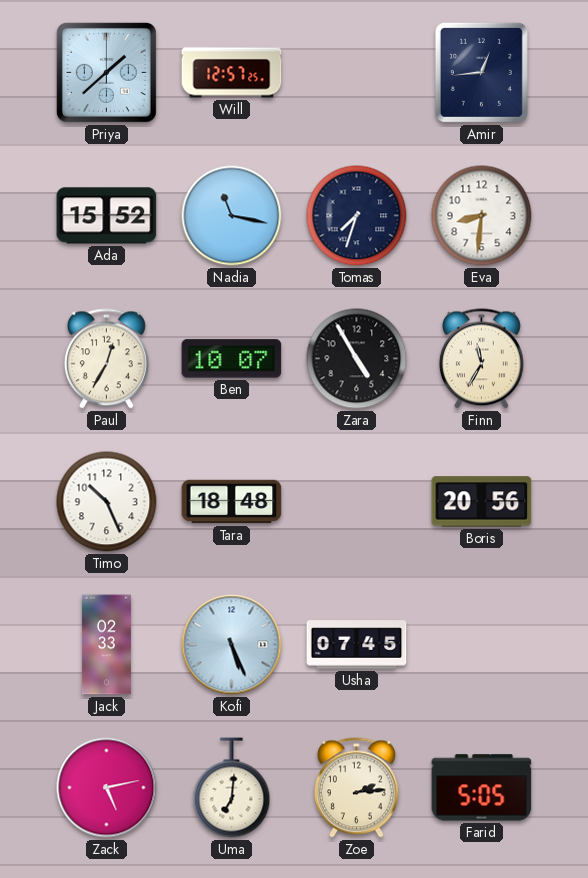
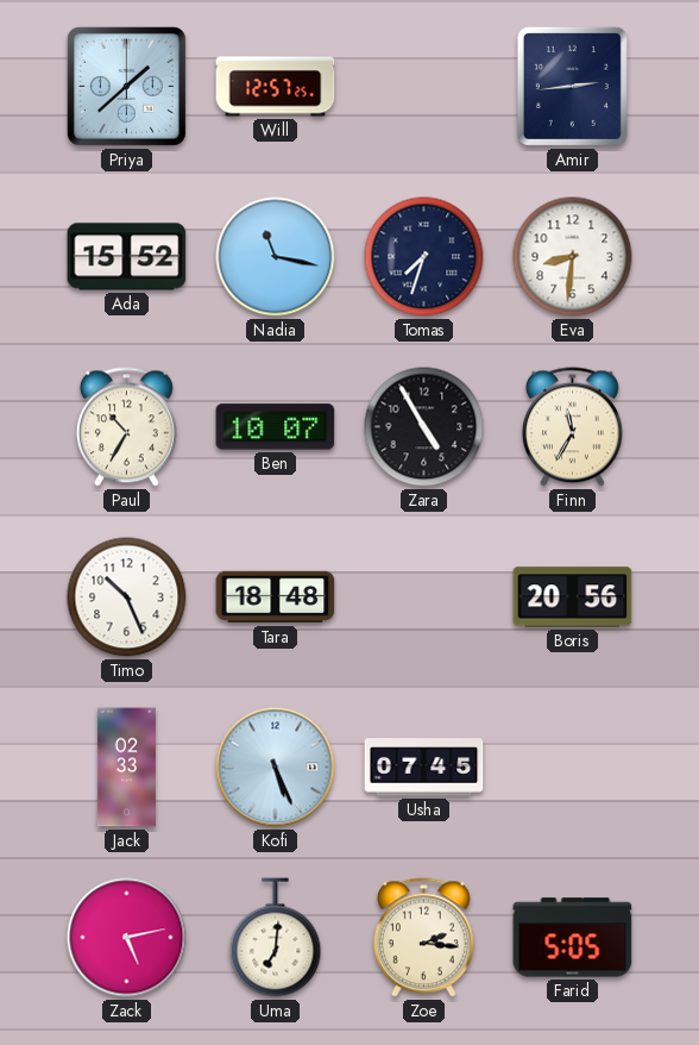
Amir: 12:44 -> 2:44 (572, 86)
Paul: 12:35 -> 10:35 (126, 427)
Zoe: 2:14 -> 2:16 (423, 938)
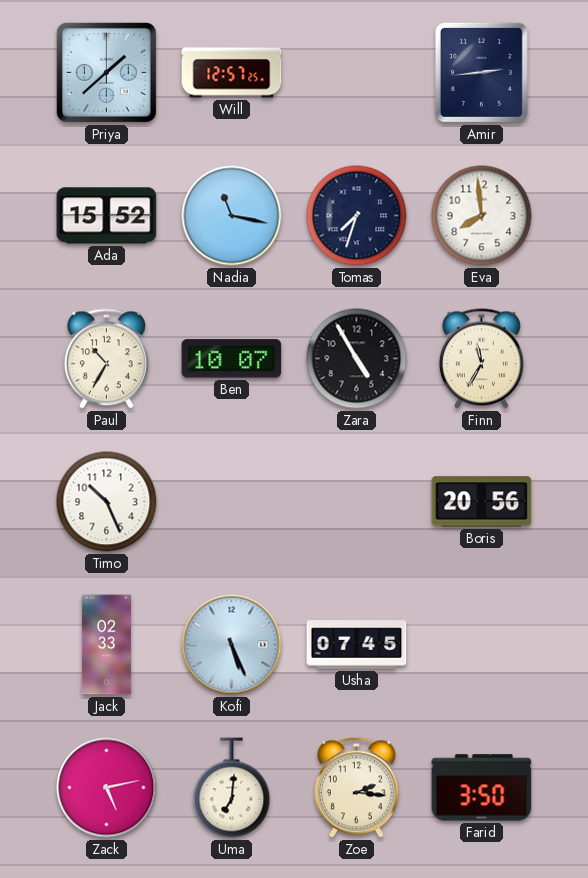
Eva: 8:31 -> 7:59 (482, 216)
Tara: 18:48 -> none (276, 597)
Farid: 5:05 -> 3:50 (482, 788)
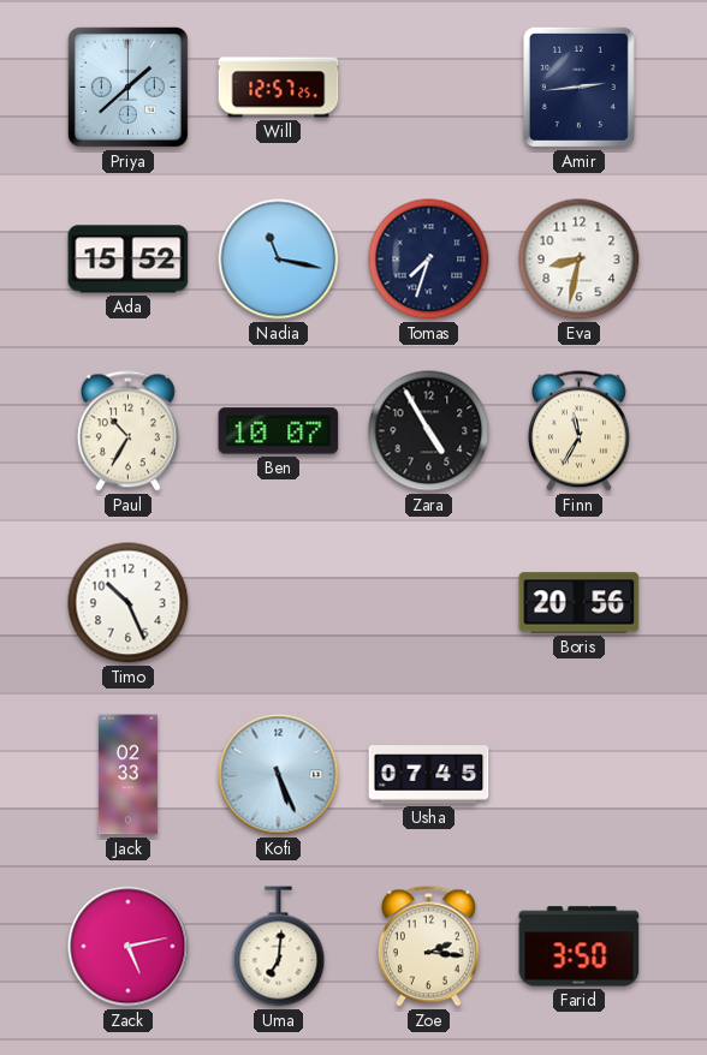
Eva: 7:59 -> 8:32 (580, 260)
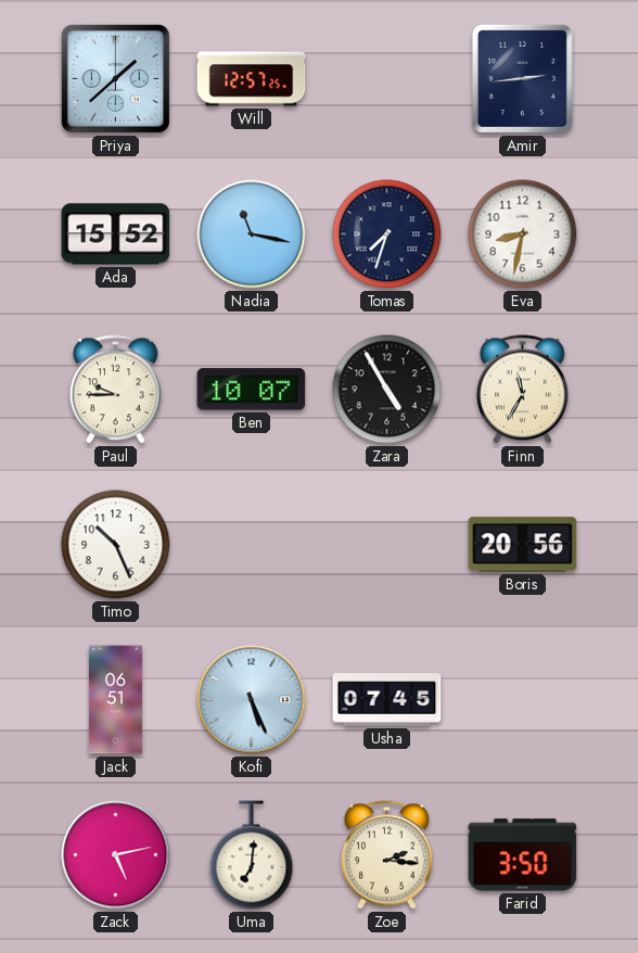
Paul: 10:35 -> 9:45 (115, 390)
Jack: 02:33 -> 06:51 (115, 700)
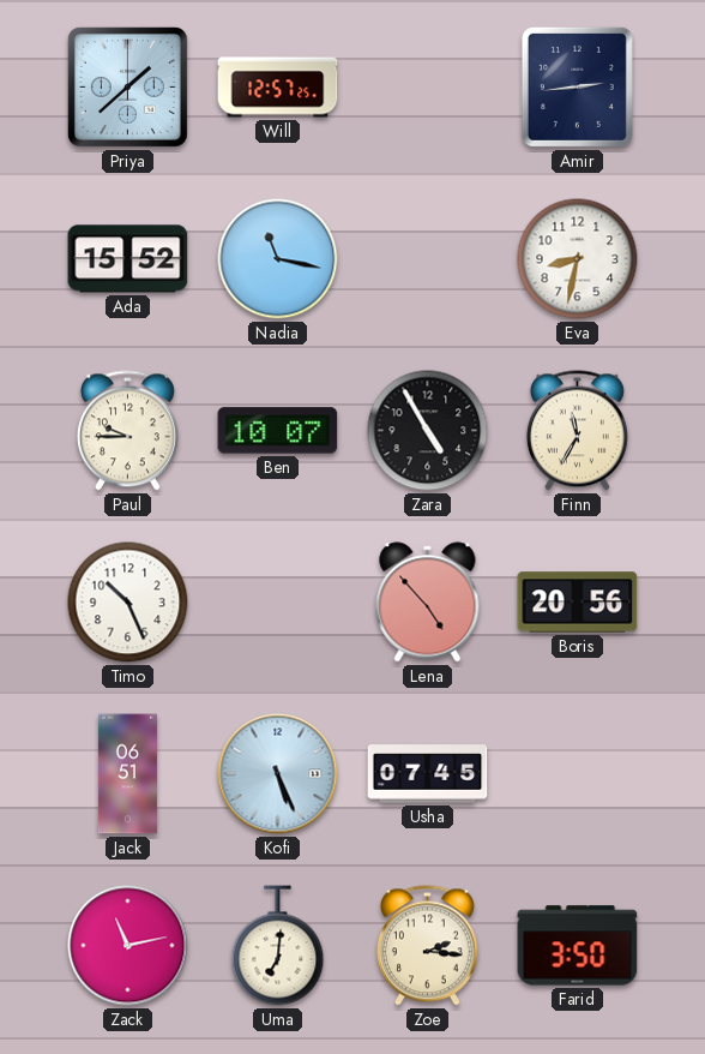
Tomas: 7:33 -> none (387, 234)
Lena: none -> 4:53 (428, 603)
Zack: 5:13 -> 11:13 (128, 946)
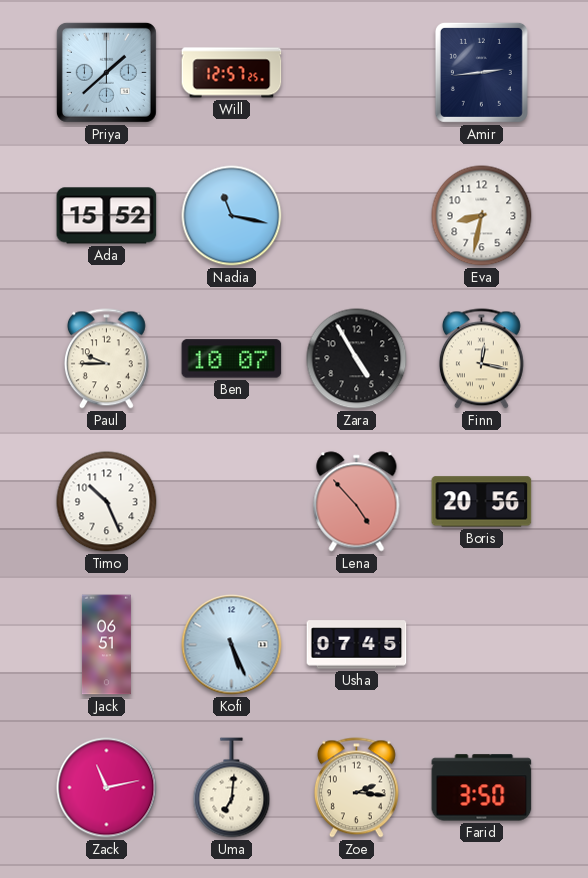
Finn: 11:35 -> 12:17 (481, 359)
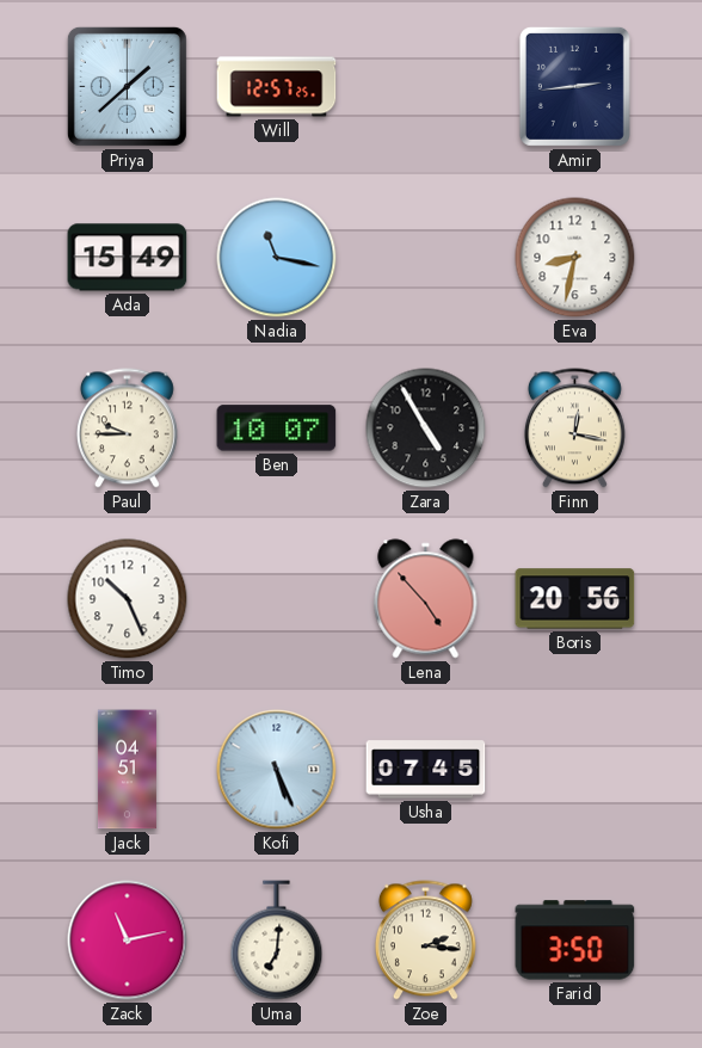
Ada: 15:52 -> 15:49 (128, 258)
Jack: 06:51 -> 04:51 (127, 770)
